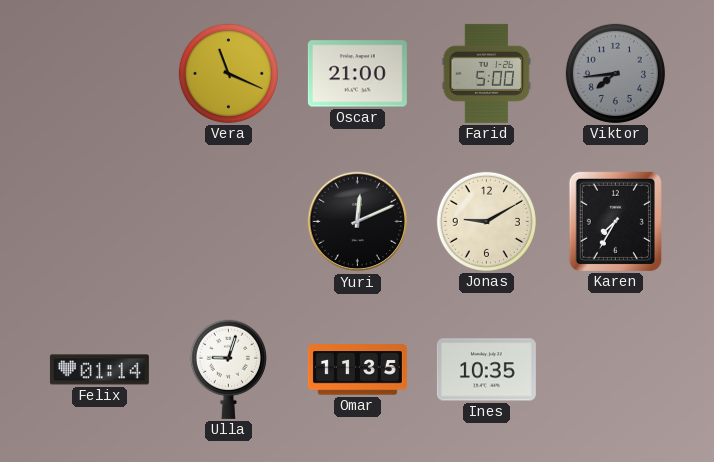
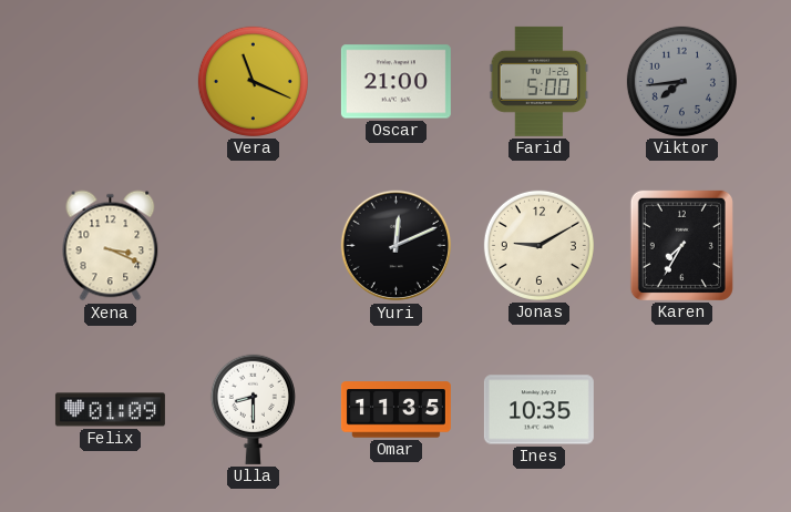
Xena: none -> 3:19 (111, 246)
Felix: 01:14 -> 01:09 (110, 410)
Ulla: 9:03 -> 8:30 (253, 409)
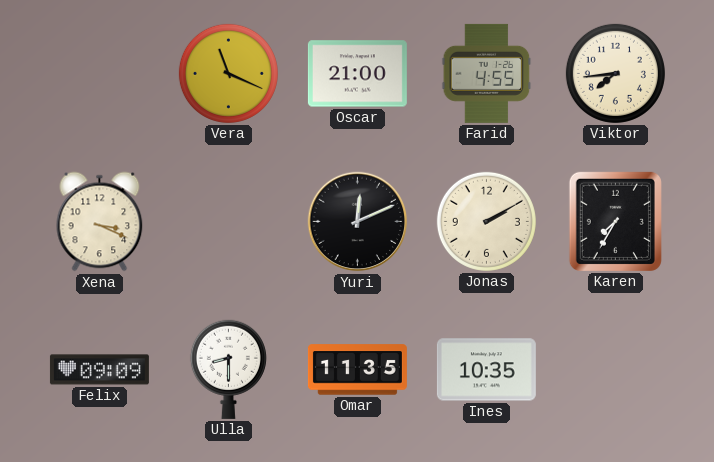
Farid: 5:00 -> 4:55 (487, 73)
Viktor dial: grey -> cream (615, 73)
Jonas: 9:10 -> 2:10 (486, 221)
Felix: 01:09 -> 09:09 (99, 370)
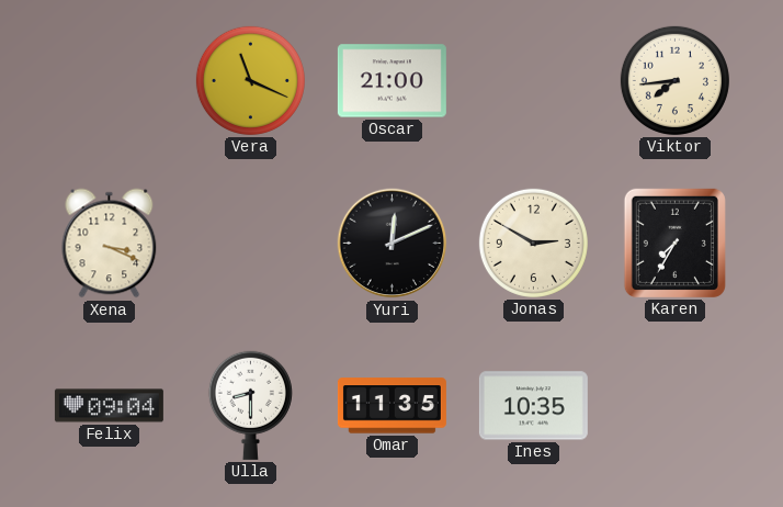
Farid: 4:55 -> none (487, 73)
Jonas: 2:10 -> 2:50 (533, 243)
Felix: 09:09 -> 09:04 (109, 406)
